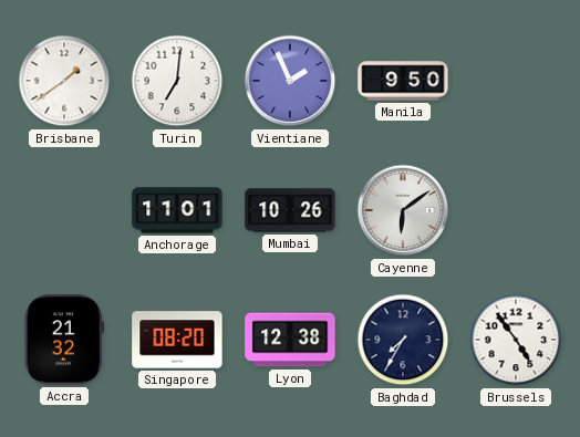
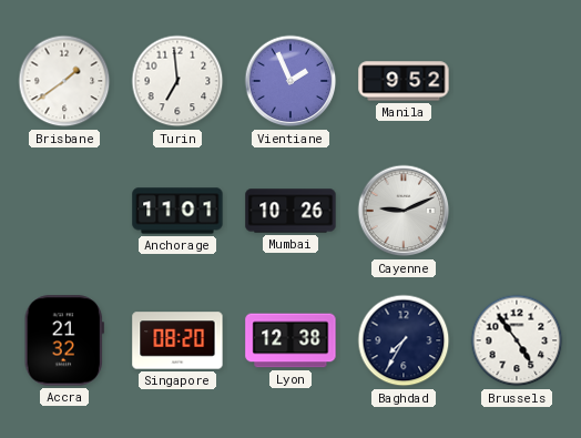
Turin: 7:01 -> 6:59 (177, 81)
Manila: 9:50 -> 9:52 (404, 81)
Cayenne: 6:09 -> 9:11 (404, 211)
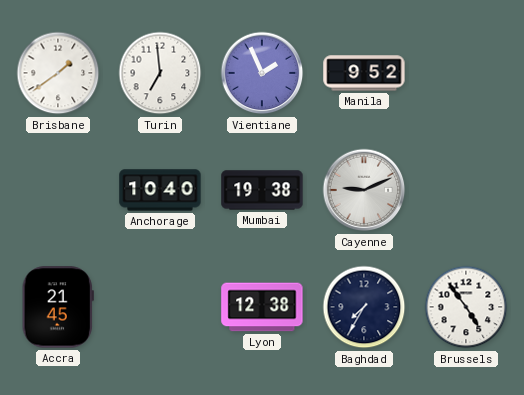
Anchorage: 11:01 -> 10:40 (160, 190)
Mumbai: 10:26 -> 19:38 (262, 190)
Accra: 21:32 -> 21:45 (58, 307)
Singapore: 08:20 -> none (177, 340)
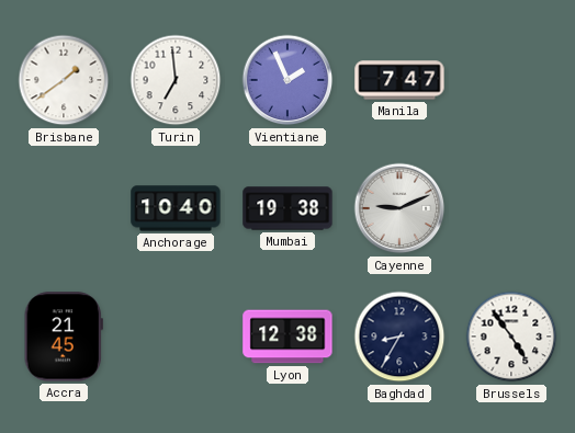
Manila: 9:52 -> 7:47 (399, 80)
Baghdad: 7:35 -> 8:35 (399, 337)
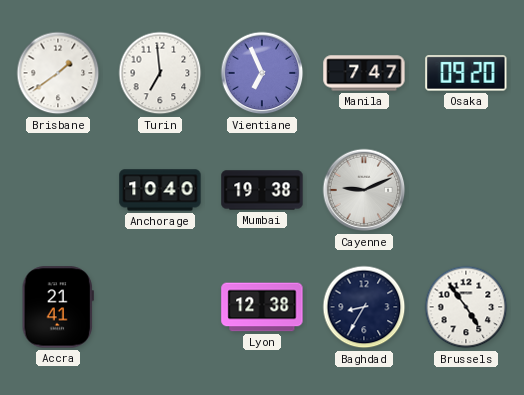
Vientiane: 1:56 -> 6:56 (262, 73)
Osaka: none -> 09:20 (466, 74)
Accra: 21:45 -> 21:41 (58, 307)
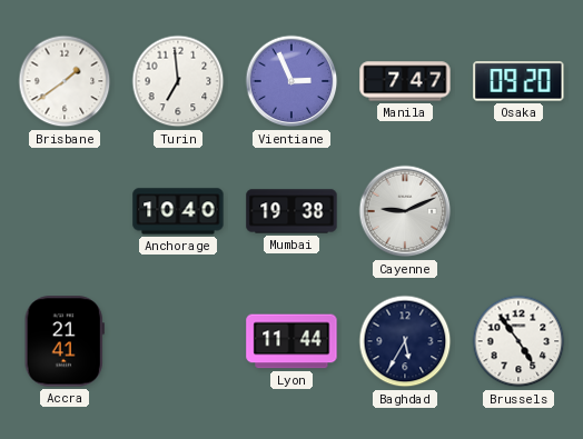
Vientiane: 6:56 -> 2:56 (291, 81)
Lyon: 12:38 -> 11:44 (291, 341)
Baghdad: 8:35 -> 5:35 (405, 341)
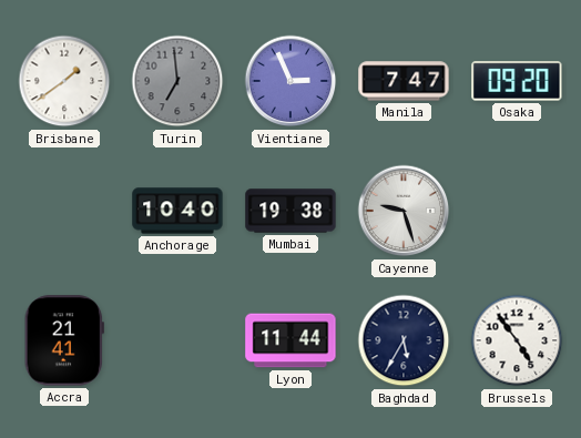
Turin dial: white -> grey (177, 81)
Cayenne: 9:11 -> 9:27 (404, 211)
